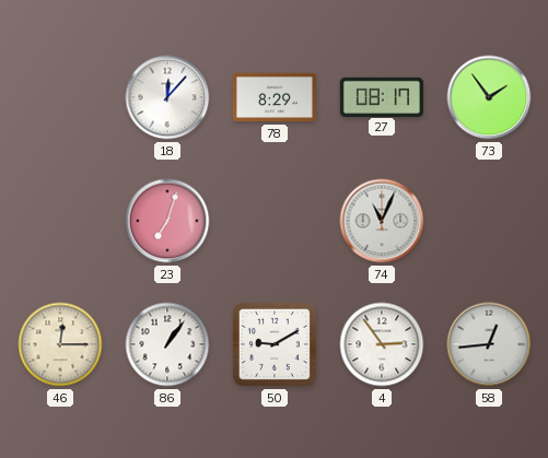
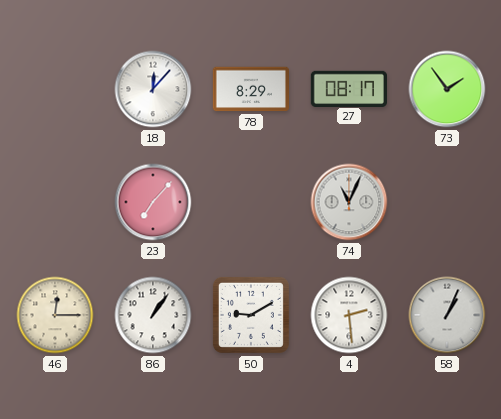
23: 7:03 -> 7:07 (153, 202)
4: 2:54 -> 2:29 (349, 315)
58: 12:44 -> 1:04 (447, 315)
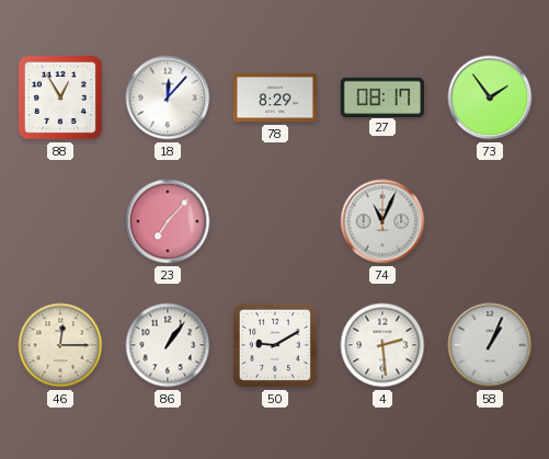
88: none -> 12:55 (60, 97)
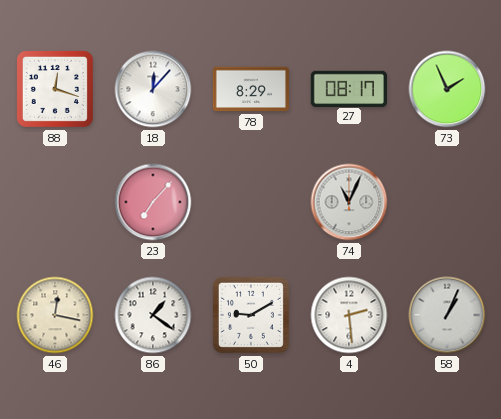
88: 12:55 -> 12:18 (55, 89)
73: 1:54 -> 1:56 (447, 89)
46: 12:15 -> 12:17 (55, 315)
86: 1:06 -> 1:21 (153, 315)
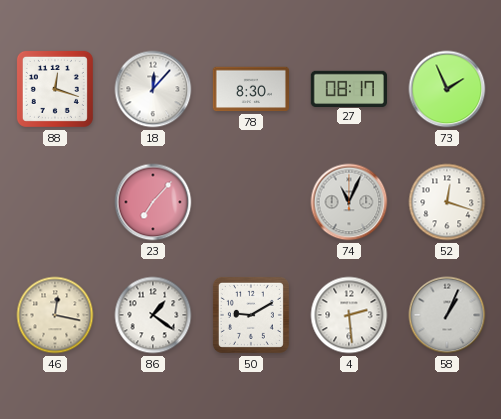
78: 8:29 -> 8:30 (250, 89)
52: none -> 12:18 (447, 202)
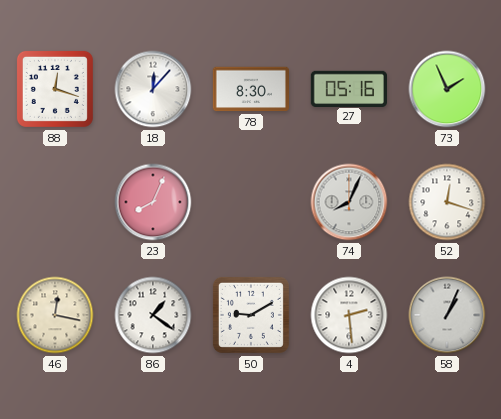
27: 08:17 -> 05:16 (348, 88)
23: 7:07 -> 8:04 (153, 202)
74: 11:04 -> 8:04 (349, 202)
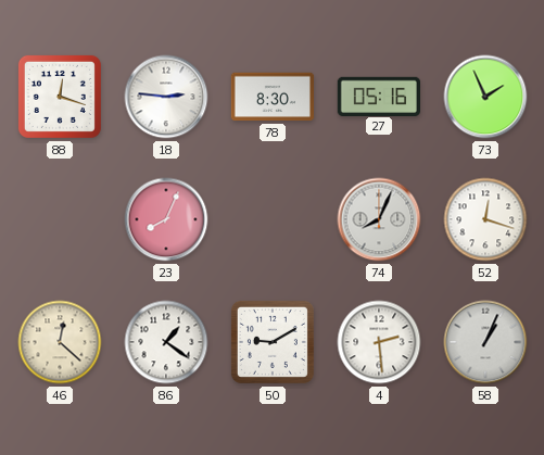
18: 12:07 -> 2:46 (166, 97)
46: 12:17 -> 12:22 (60, 342)
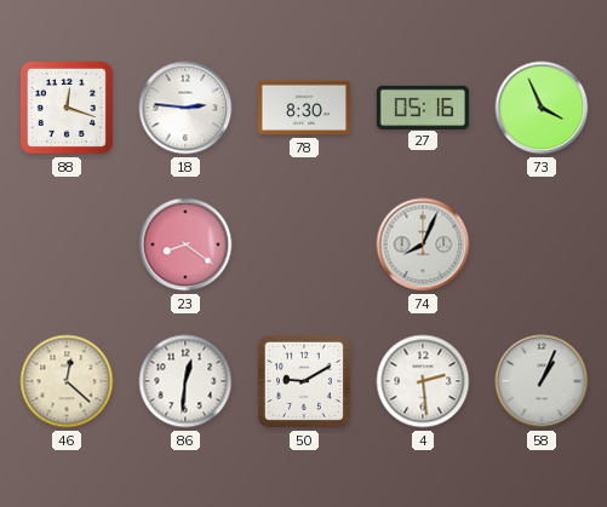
73: 1:56 -> 3:56 (542, 108)
23: 8:04 -> 8:21 (185, 244)
52: 12:18 -> none (485, 219)
86: 1:21 -> 12:31 (185, 381)
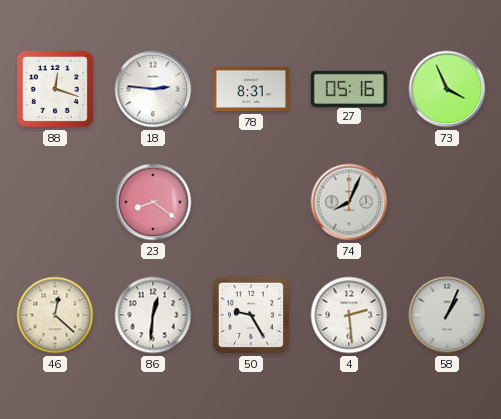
78: 8:30 -> 8:31 (250, 89)
50: 9:10 -> 9:25 (251, 315)
